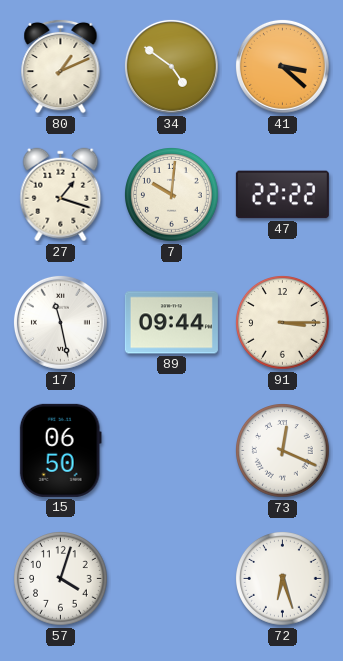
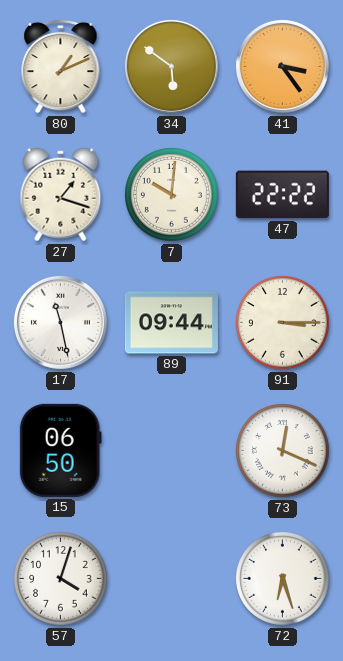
34: 4:51 -> 5:51 (171, 66)
41: 3:22 -> 3:24 (282, 66)
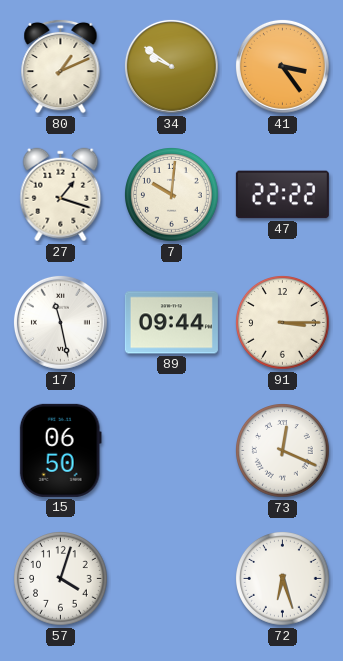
34: 5:51 -> 9:51 (171, 66)
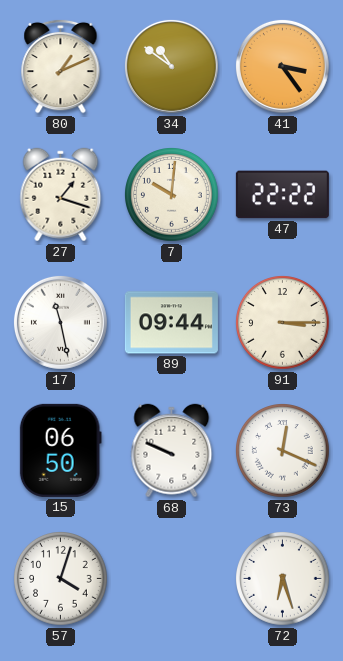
34: 9:51 -> 10:51 (171, 66)
68: none -> 9:49 (172, 451)
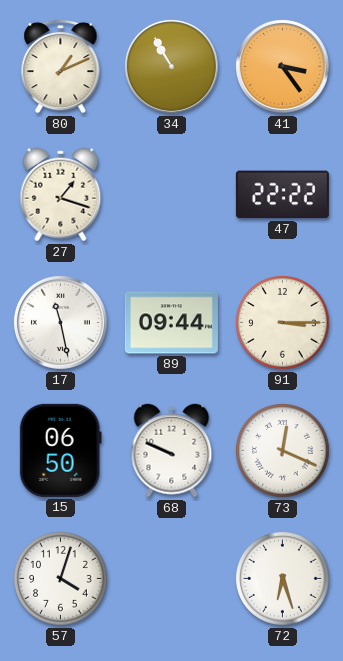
34: 10:51 -> 10:55 (171, 66)
7: 10:01 -> none (172, 195)
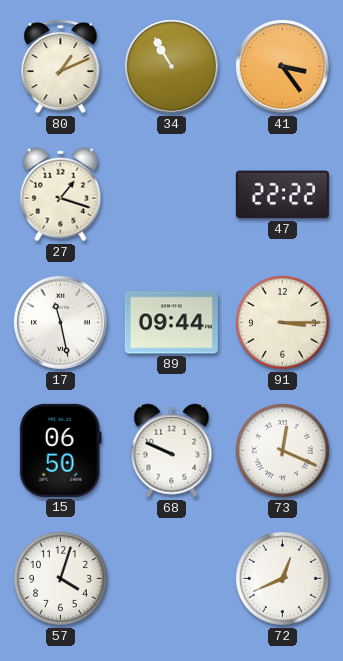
72: 6:27 -> 12:41 (283, 579)
